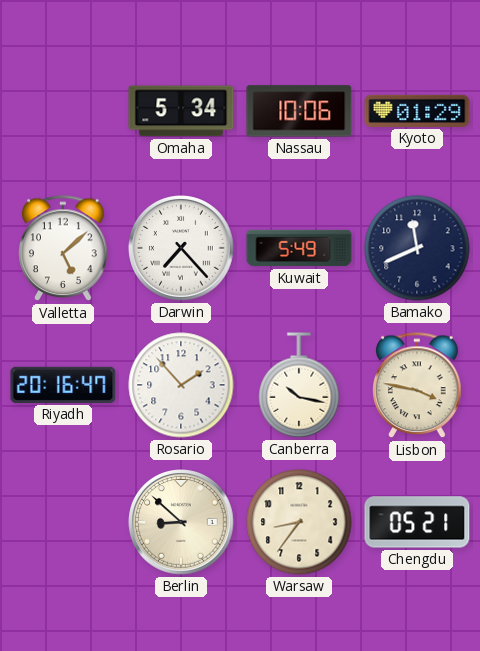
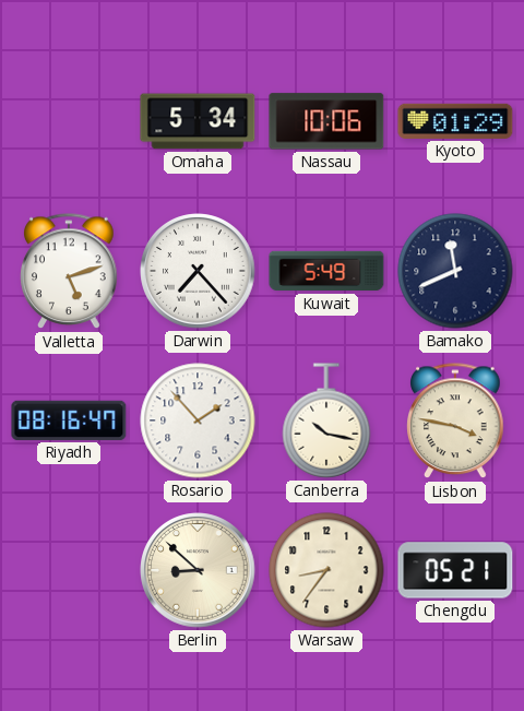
Valletta: 5:08 -> 5:12 (69, 272)
Riyadh: 20:16 -> 08:16 (69, 420)
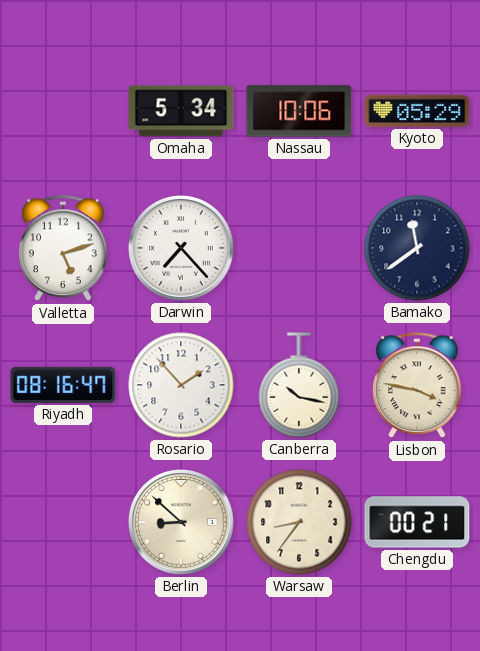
Kyoto: 01:29 -> 05:29 (417, 111)
Kuwait: 5:49 -> none (326, 271)
Bamako: 11:41 -> 11:39 (417, 248)
Chengdu: 05:21 -> 00:21 (417, 522)
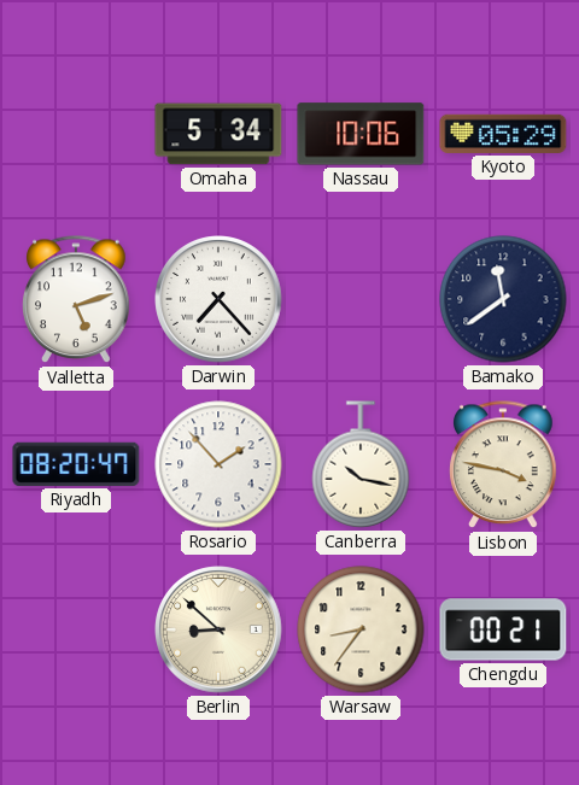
Riyadh: 08:16 -> 08:20 (76, 464)
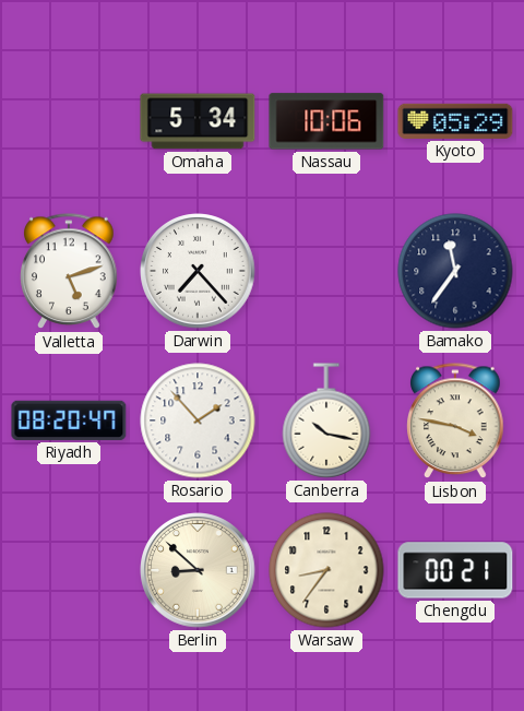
Bamako: 11:39 -> 11:36 (455, 271)
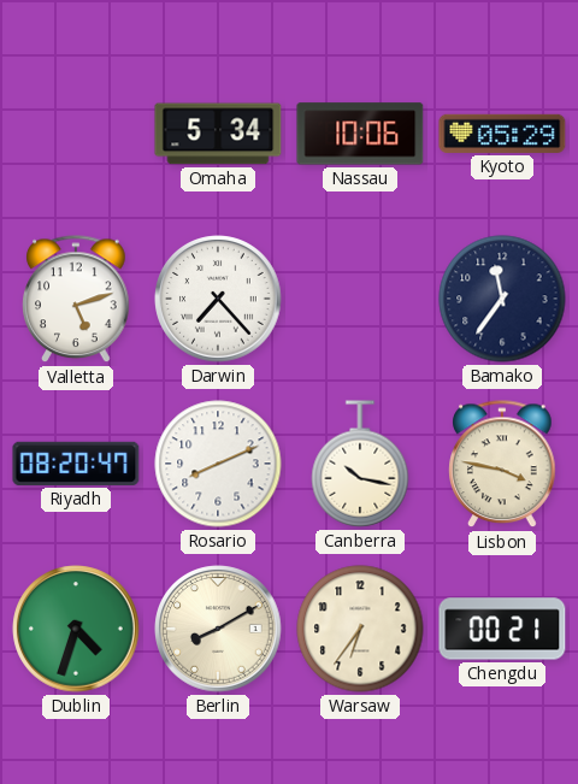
Rosario: 1:53 -> 8:11 (218, 464)
Dublin: none -> 4:33 (76, 629)
Berlin: 8:52 -> 8:10 (218, 629)
Warsaw: 8:36 -> 6:36 (360, 629)
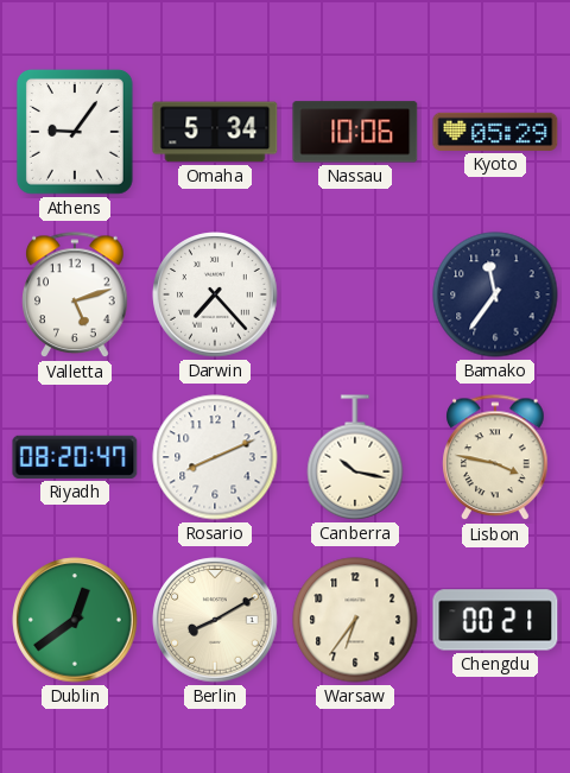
Athens: none -> 9:06 (75, 132)
Dublin: 4:33 -> 12:39 (75, 620)
